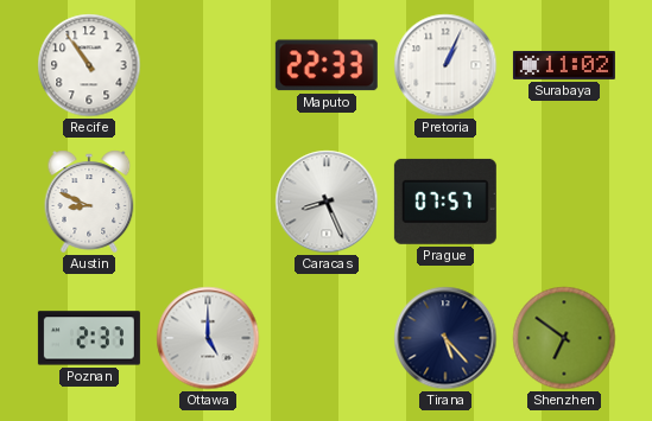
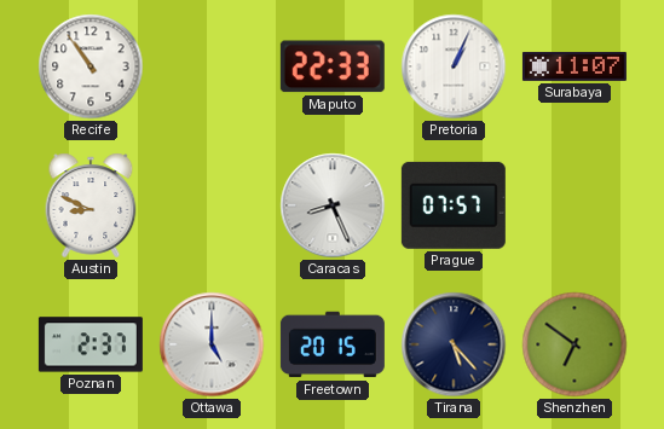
Surabaya: 11:02 -> 11:07 (574, 66)
Freetown: none -> 20:15 (333, 344)
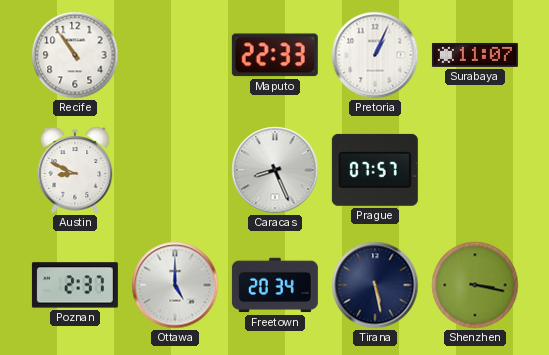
Freetown: 20:15 -> 20:34 (275, 285)
Tirana: 5:23 -> 5:28 (375, 285)
Shenzhen: 6:51 -> 3:17 (475, 285)
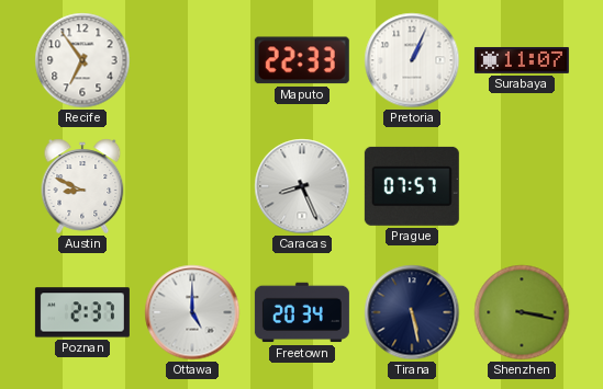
Recife: 10:54 -> 6:54 (82, 60)
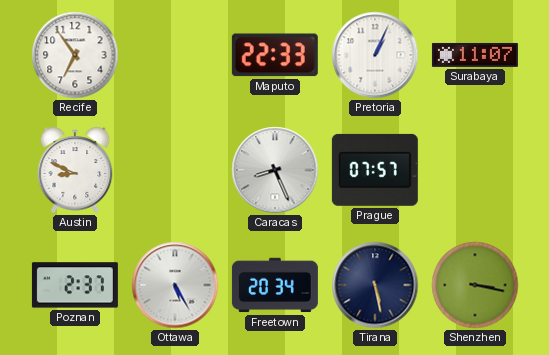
Ottawa: 5:00 -> 5:25 (175, 285)
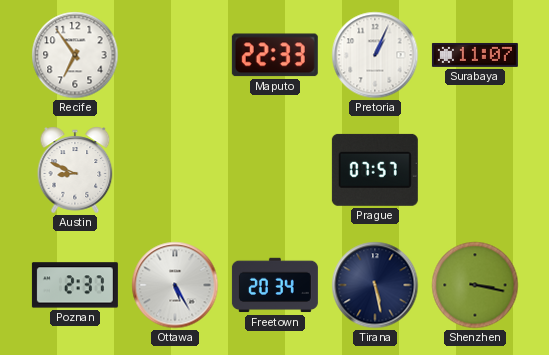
Caracas: 8:26 -> none (275, 170)
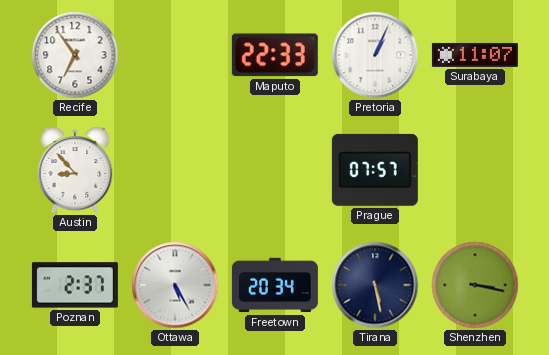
Austin: 8:49 -> 8:53 (75, 170)
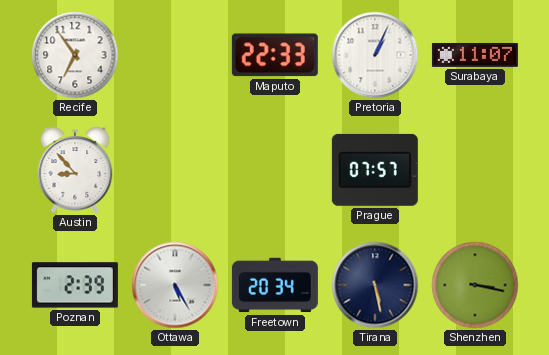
Poznan: 2:37 -> 2:39 (75, 285)
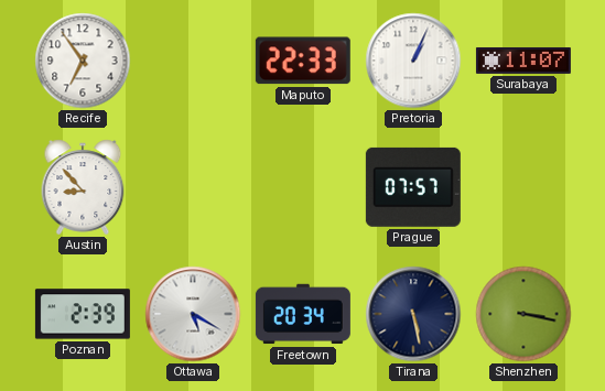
Ottawa: 5:25 -> 5:20 (193, 314)
